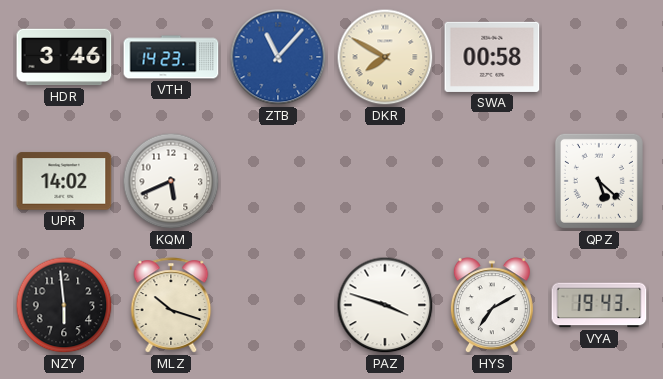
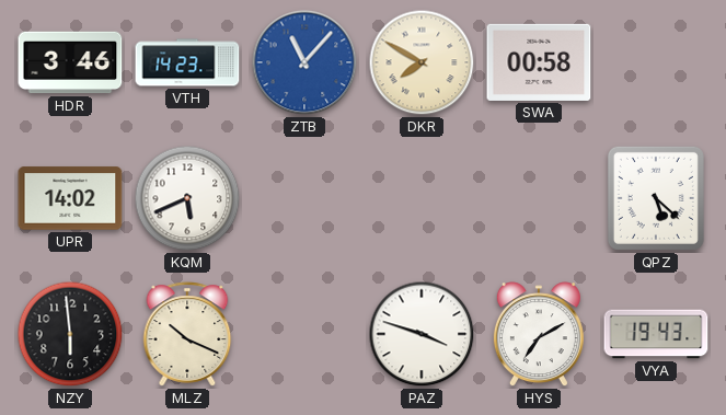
MLZ: 10:18 -> 10:19 (187, 334)
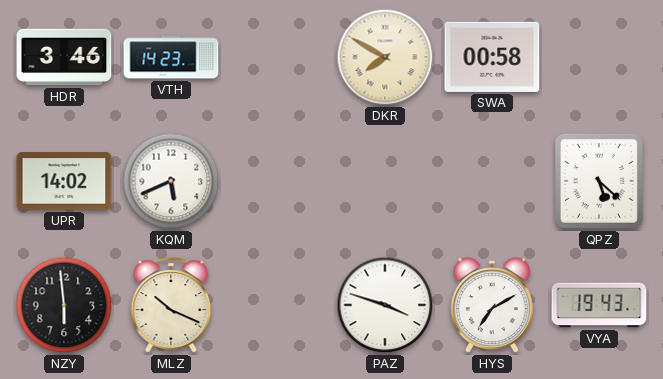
ZTB: 11:07 -> none (304, 62)
